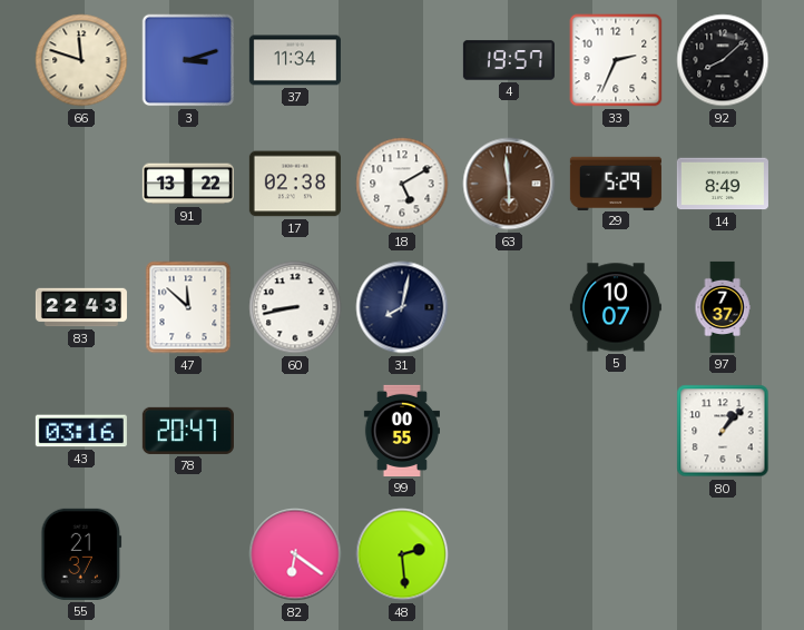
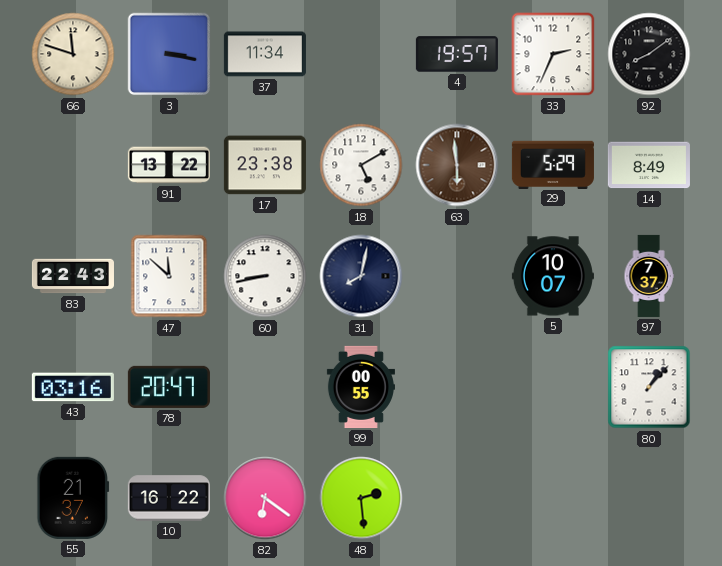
3: 3:12 -> 3:17 (169, 54)
92: 8:08 -> 8:09 (649, 54)
17: 02:38 -> 23:38 (265, 165)
10: none -> 16:22 (169, 498)
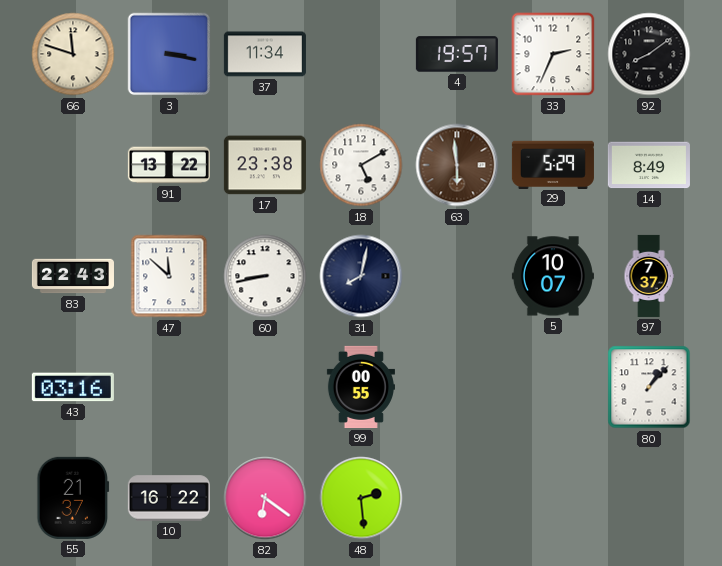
78: 20:47 -> none (169, 387)
